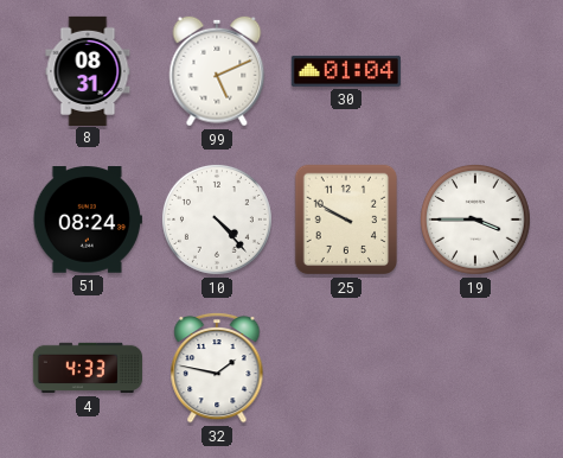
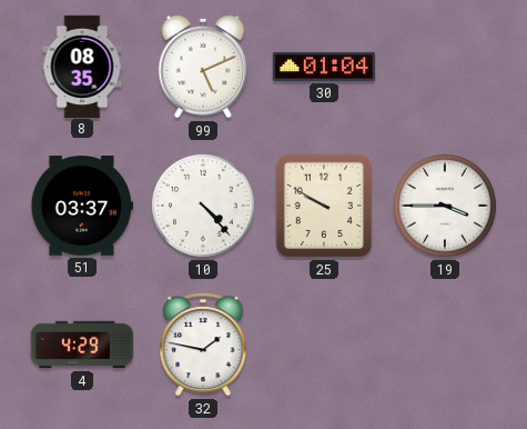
8: 08:31 -> 08:35 (82, 66)
51: 08:24 -> 03:37 (82, 206)
4: 4:33 -> 4:29 (82, 345)
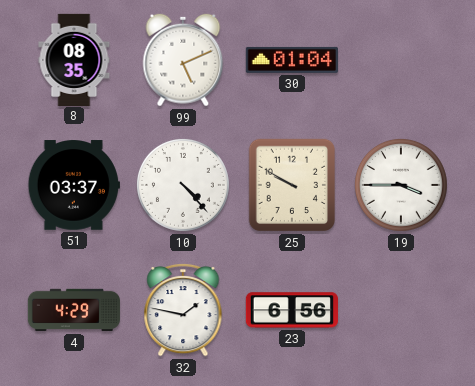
23: none -> 6:56 (292, 310)
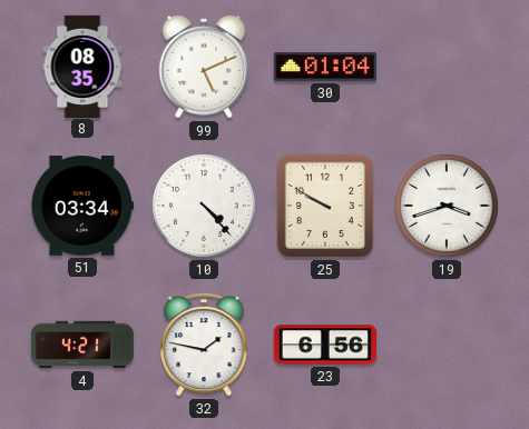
51: 03:37 -> 03:34 (82, 206)
19: 3:45 -> 3:42 (447, 206)
4: 4:29 -> 4:21 (82, 345)
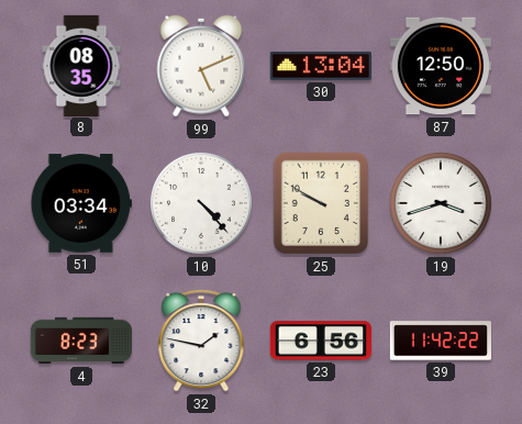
30: 01:04 -> 13:04 (321, 66)
87: none -> 12:50 (441, 66)
4: 4:21 -> 8:23 (81, 341)
39: none -> 11:42 (441, 341)
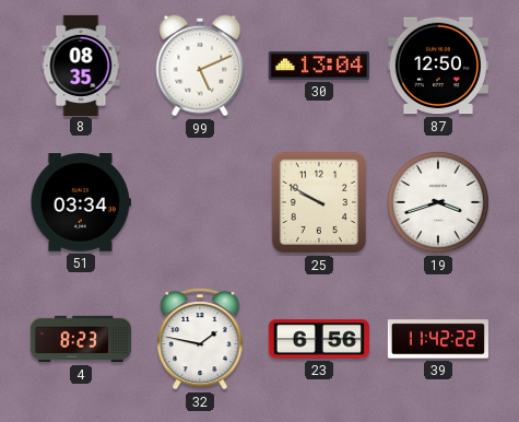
10: 4:23 -> none (201, 203)
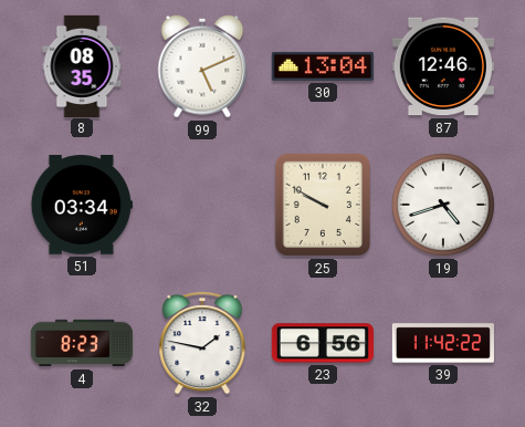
87: 12:50 -> 12:46 (443, 66)
19: 3:42 -> 4:42 (443, 205)
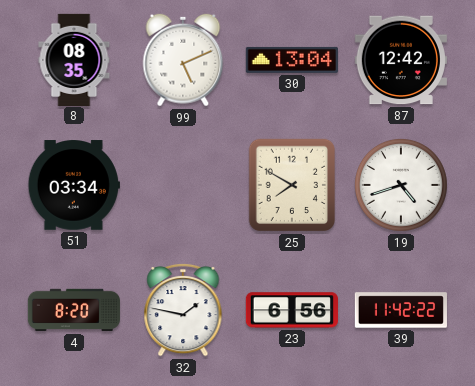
87: 12:46 -> 12:42 (401, 60)
25: 9:50 -> 7:50 (292, 185)
4: 8:23 -> 8:20 (74, 310)
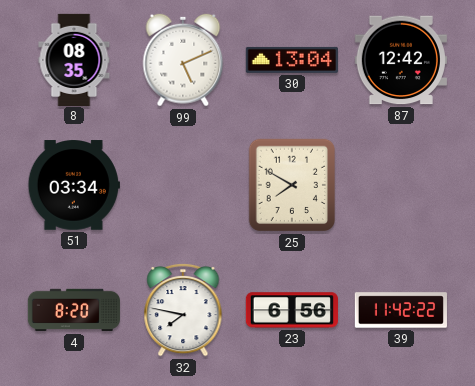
19: 4:42 -> none (401, 185)
32: 1:47 -> 7:47 (183, 310)
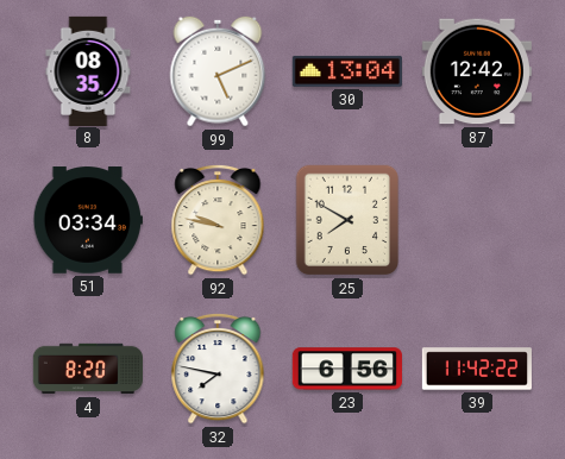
92: none -> 9:47 (218, 220)
